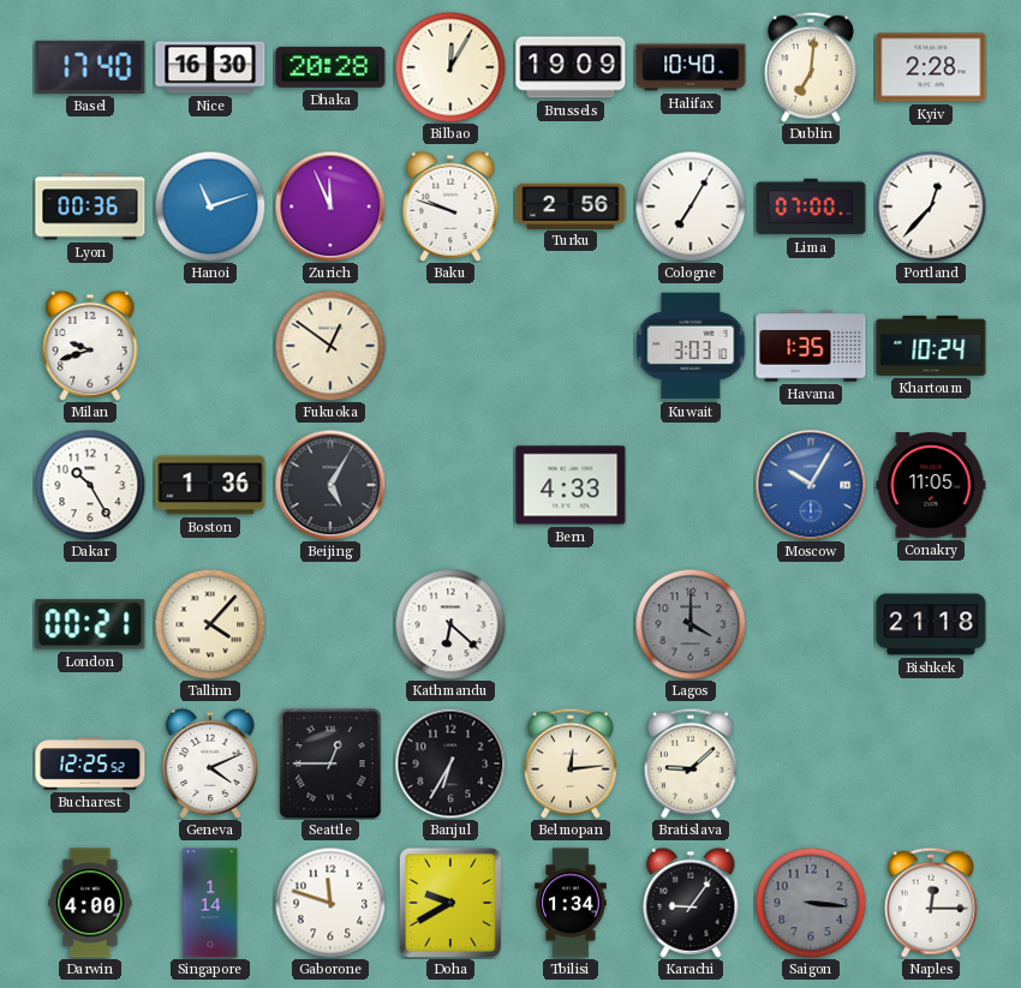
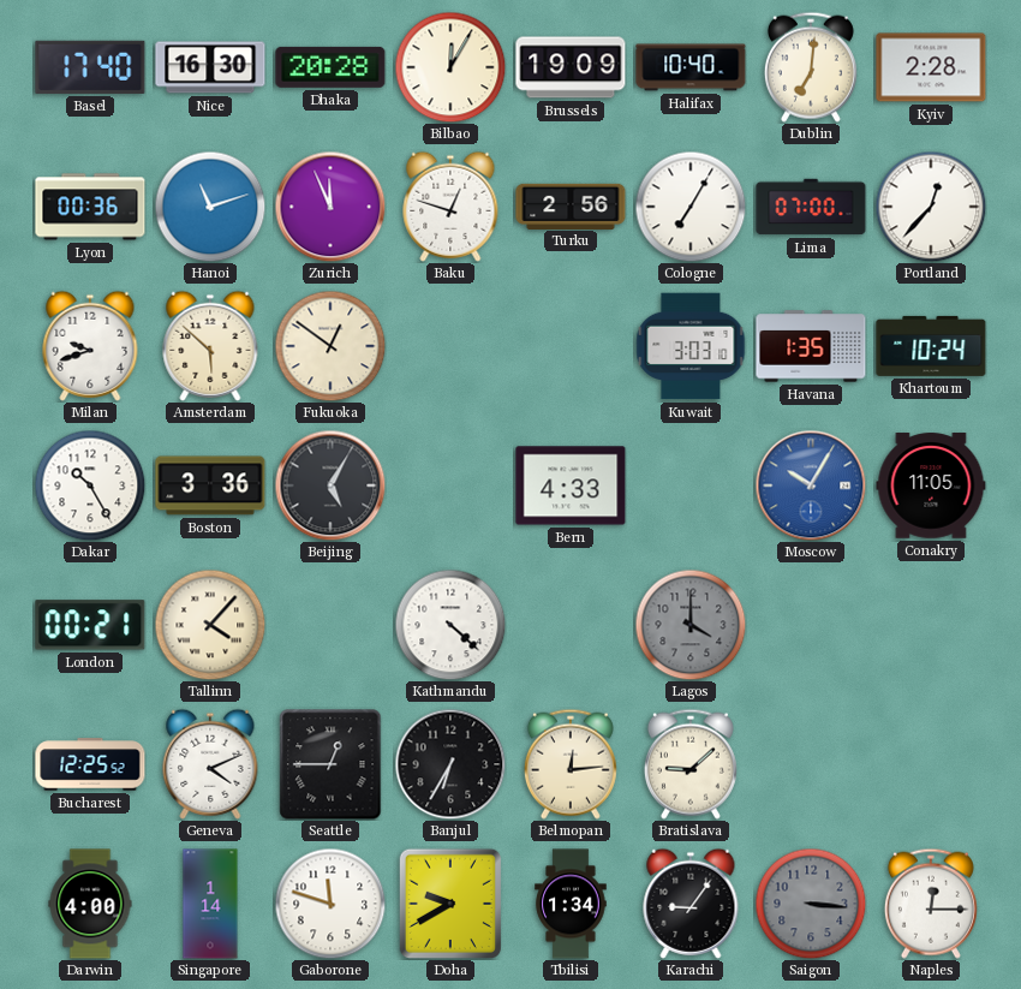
Baku: 9:48 -> 12:48 (450, 207)
Amsterdam: none -> 5:52 (210, 346)
Boston: 1:36 -> 3:36 (210, 485)
Kathmandu: 6:22 -> 4:22 (450, 625)
Bishkek: 21:18 -> none (931, 624)
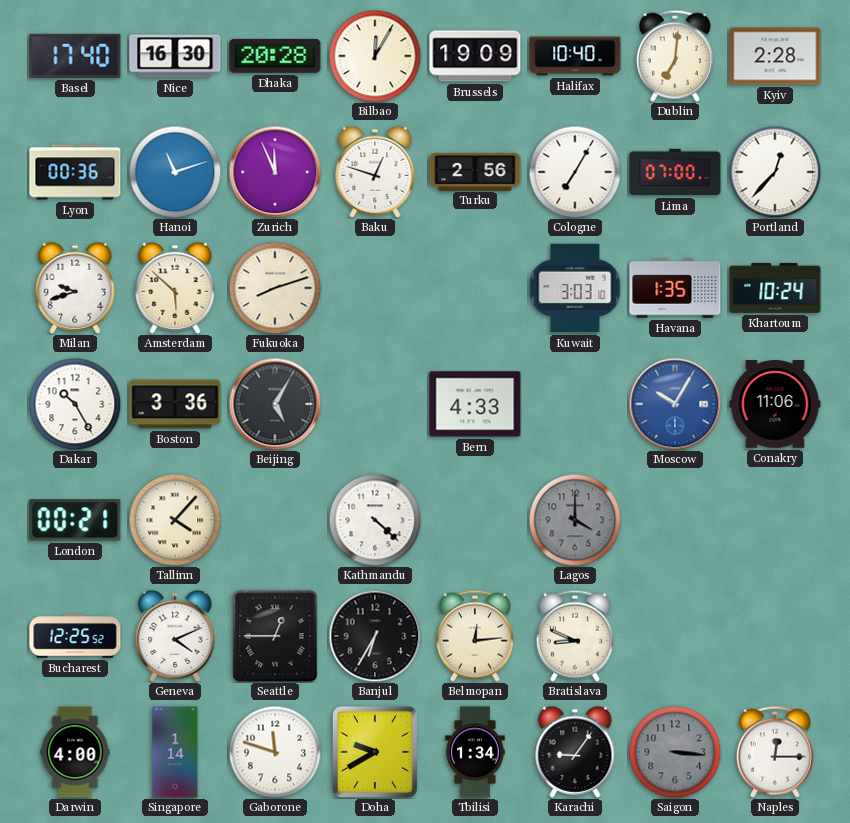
Fukuoka: 12:51 -> 8:12 (275, 288)
Conakry: 11:05 -> 11:06 (775, 404)
Bratislava: 9:08 -> 8:49 (575, 636)
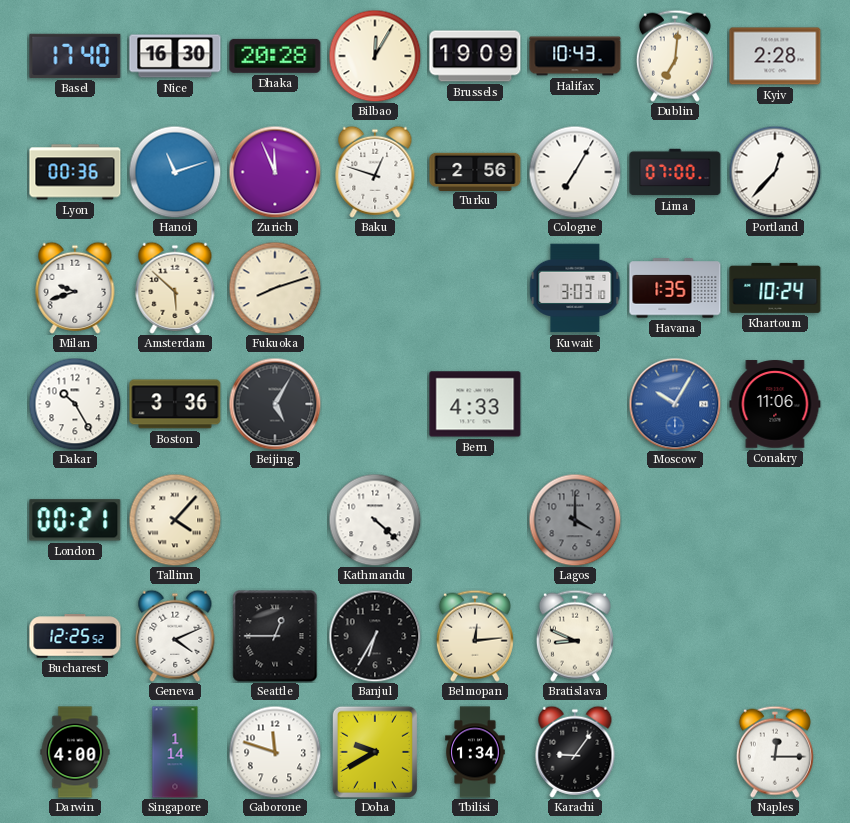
Halifax: 10:40 -> 10:43 (575, 56)
Saigon: 3:16 -> none (675, 752)
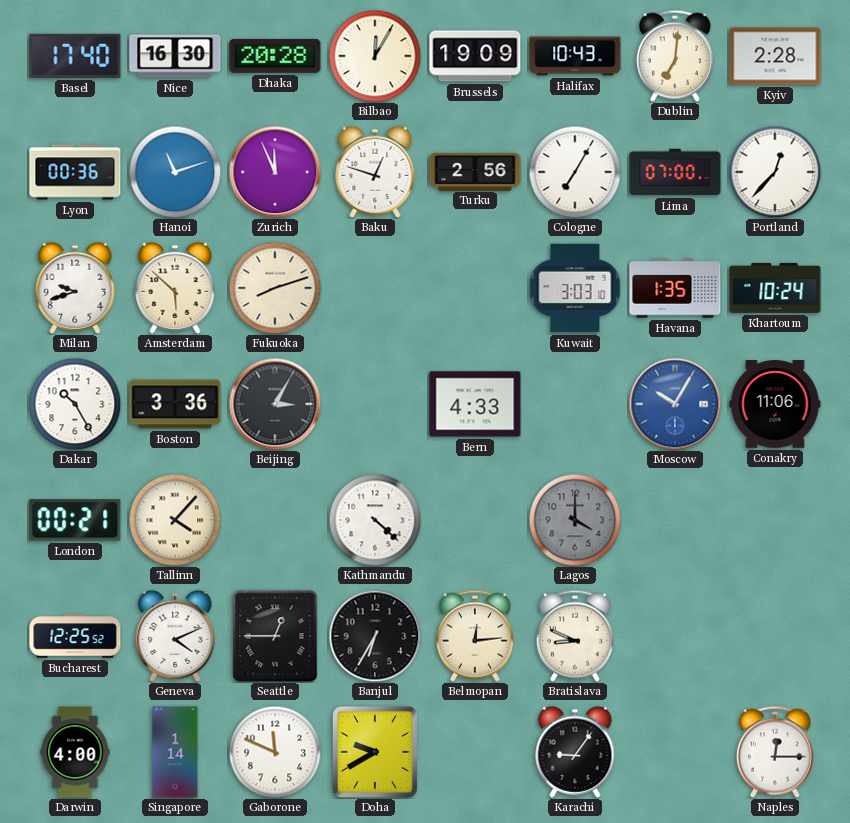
Beijing: 5:05 -> 3:05 (275, 404)
Gaborone: 11:48 -> 11:49 (275, 752)
Tbilisi: 1:34 -> none (475, 752)
